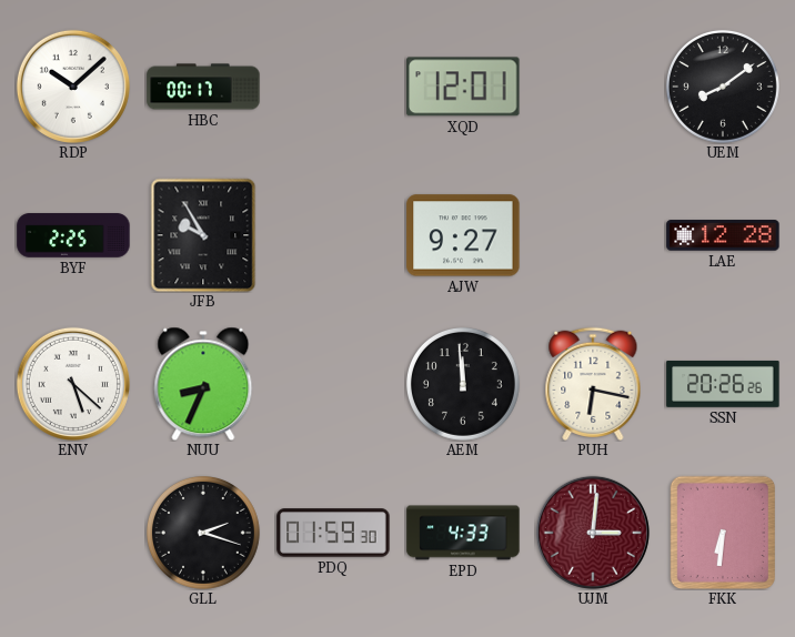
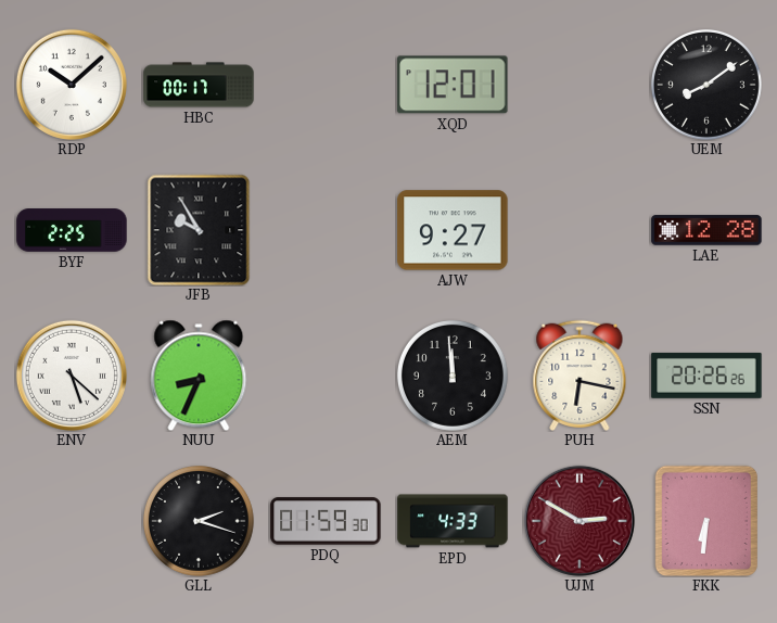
UJM: 3:01 -> 2:50 (579, 521)
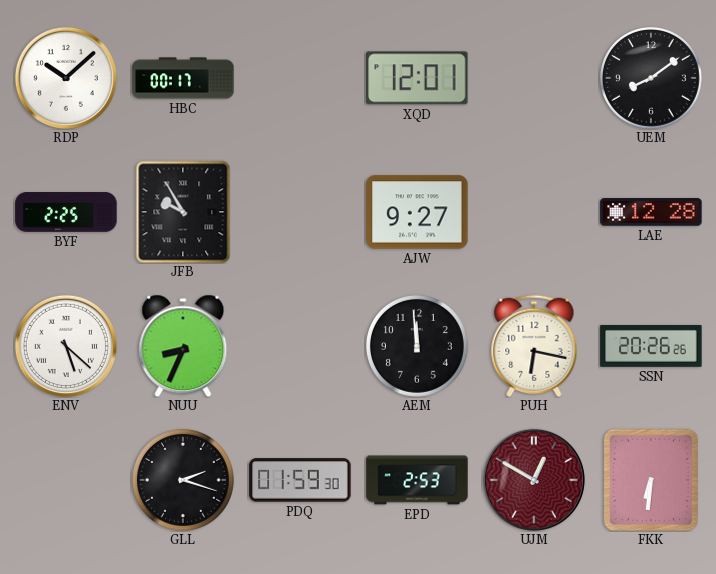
EPD: 4:33 -> 2:53 (417, 480)
UJM: 2:50 -> 12:50 (534, 480)
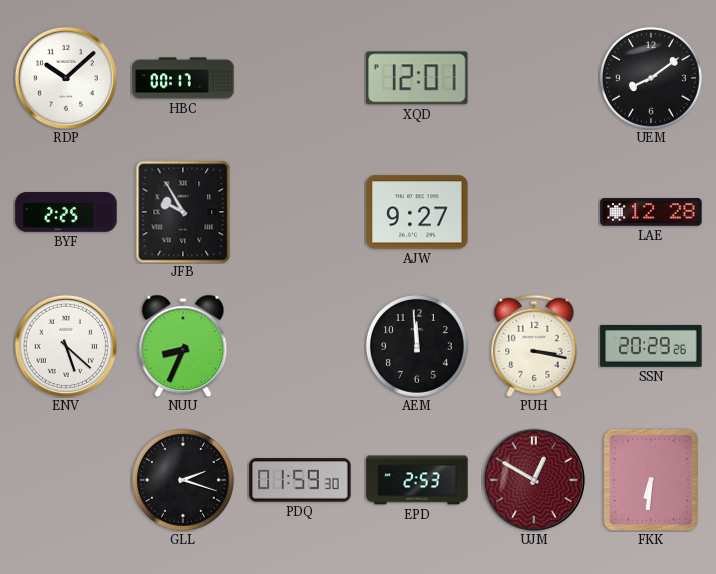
PUH: 6:17 -> 3:17 (534, 346)
SSN: 20:26 -> 20:29 (651, 346)
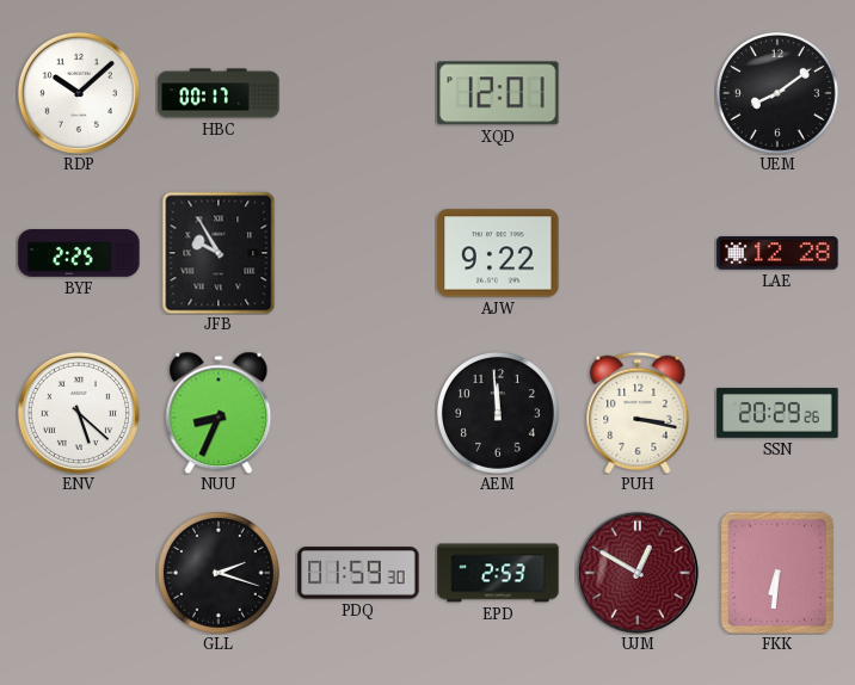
AJW: 9:27 -> 9:22 (498, 253)
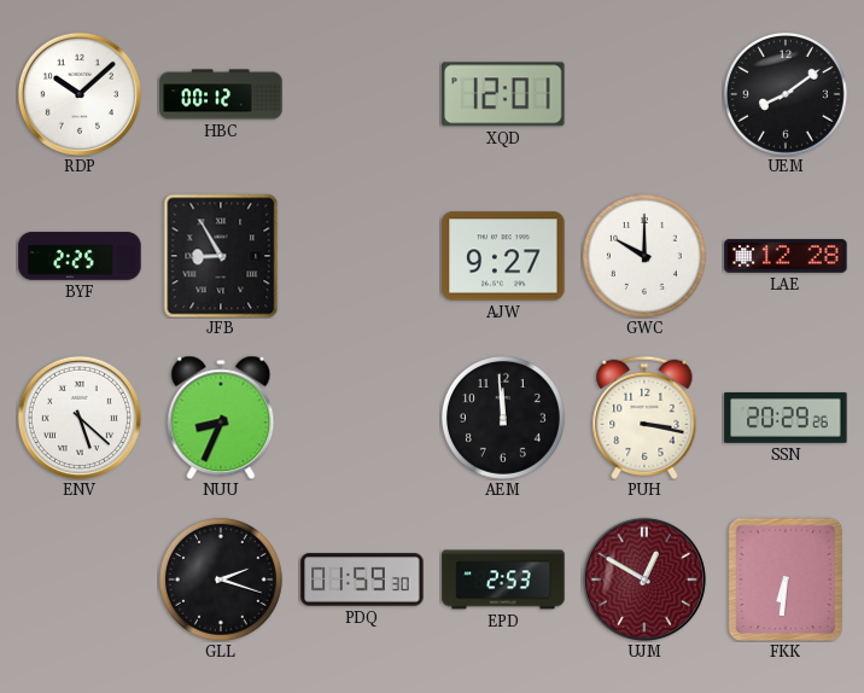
HBC: 00:17 -> 00:12 (221, 94)
JFB: 9:55 -> 8:55 (221, 256)
AJW: 9:22 -> 9:27 (503, 256)
GWC: none -> 10:00 (644, 256)
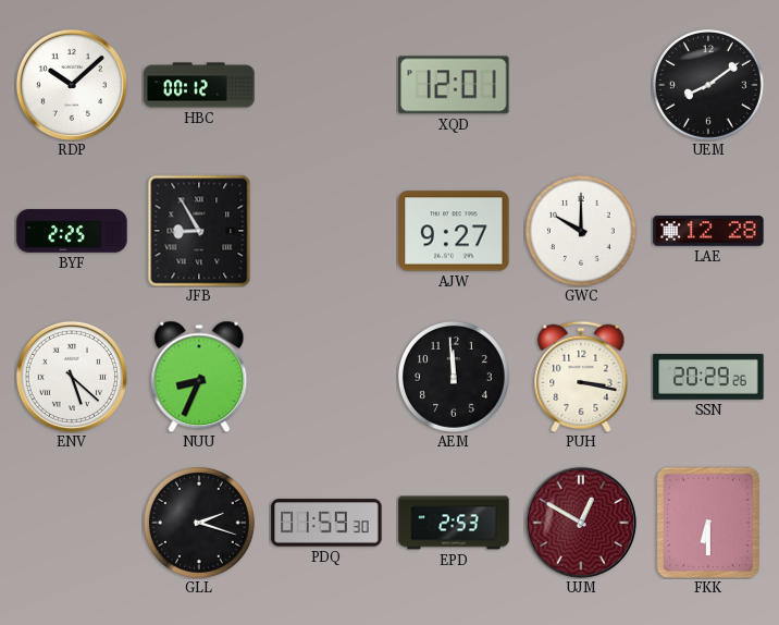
FKK: 6:31 -> 6:30 (708, 523)
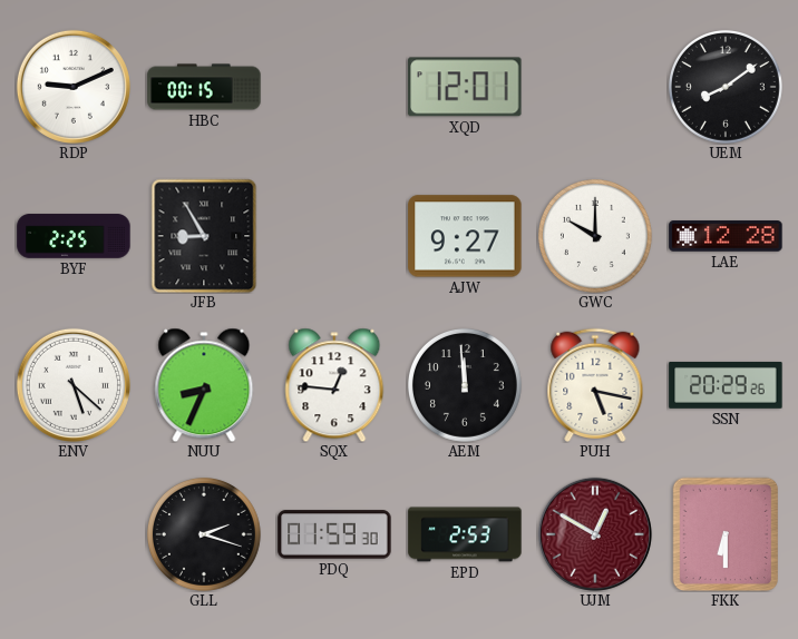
RDP: 10:08 -> 9:11 (74, 87)
HBC: 00:12 -> 00:15 (204, 87)
SQX: none -> 12:46 (334, 385)
PUH: 3:17 -> 5:17 (595, 385)
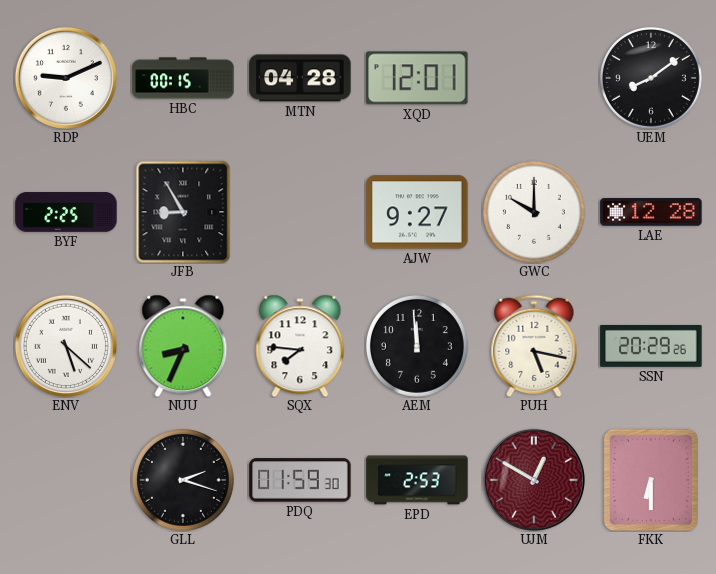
MTN: none -> 04:28 (300, 78)
SQX: 12:46 -> 7:46 (300, 346)
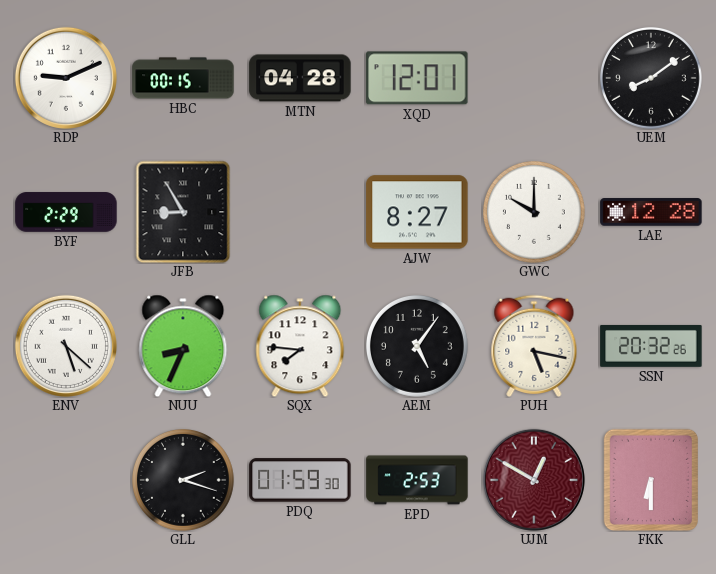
BYF: 2:25 -> 2:29 (66, 212)
AJW: 9:27 -> 8:27 (417, 212)
AEM: 11:59 -> 5:06 (417, 346)
SSN: 20:29 -> 20:32 (651, 346)
